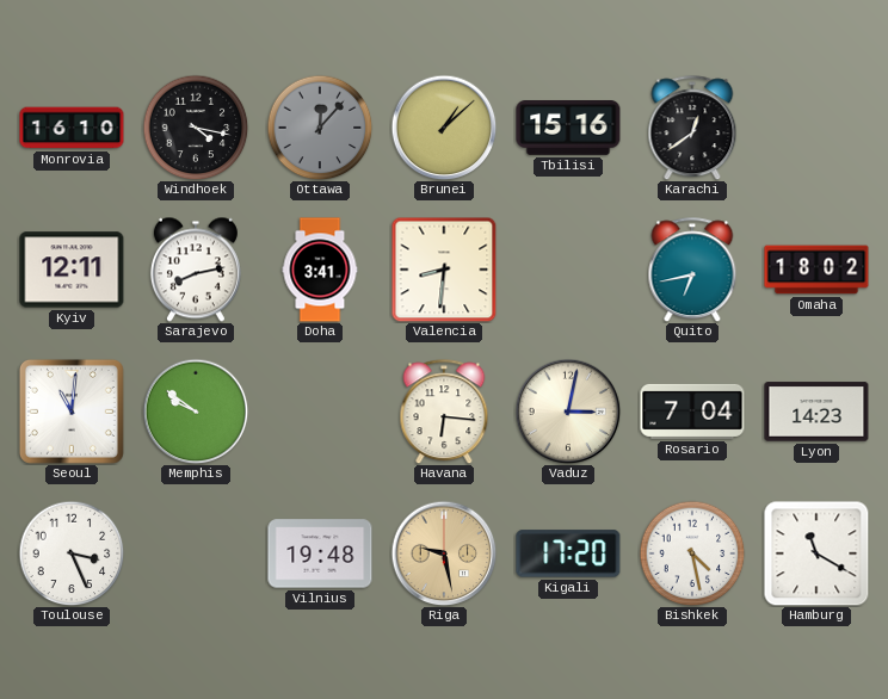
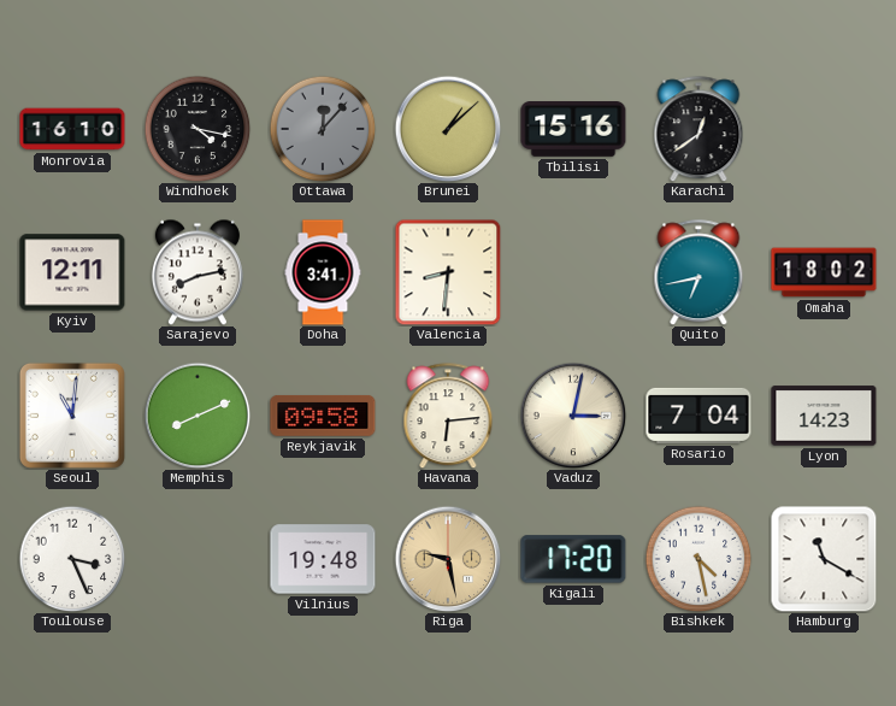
Memphis: 9:51 -> 8:11 (198, 416)
Reykjavik: none -> 09:58 (323, 416)
Havana: 6:16 -> 6:14 (448, 416)
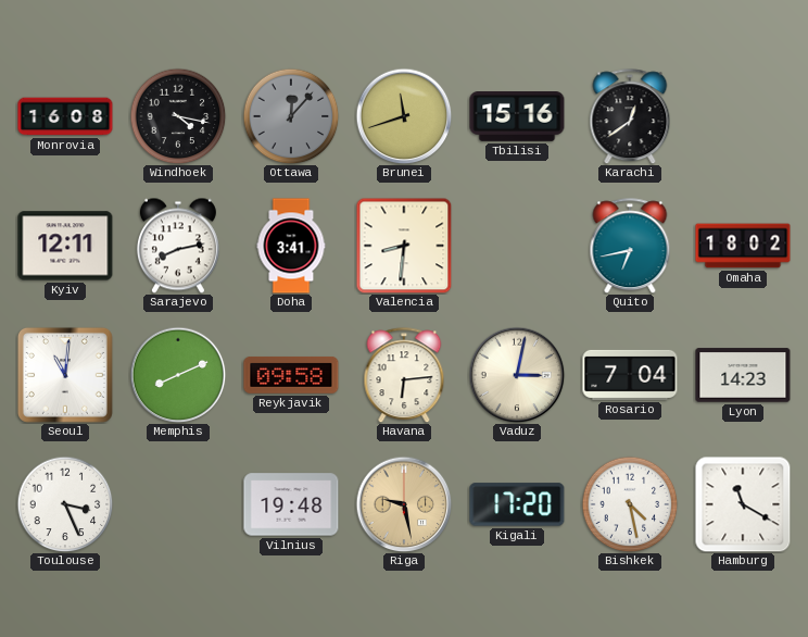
Monrovia: 16:10 -> 16:08 (65, 116)
Brunei: 1:08 -> 11:42 (404, 116)
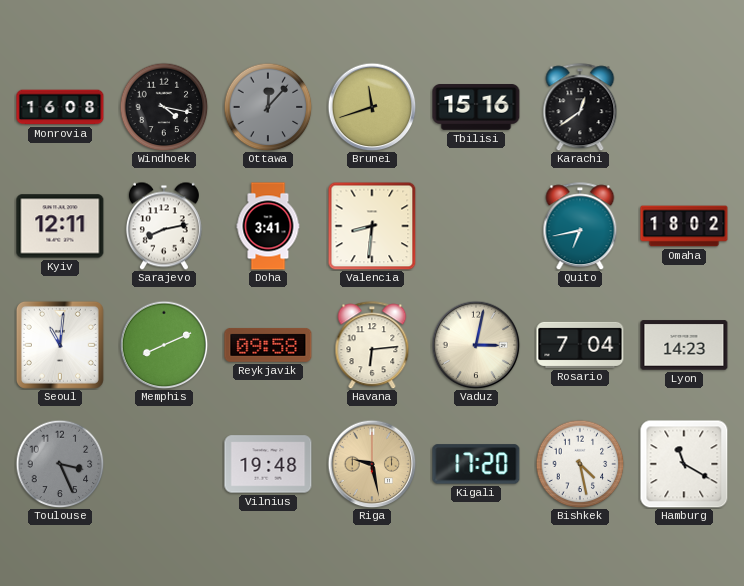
Toulouse dial: white -> grey (60, 464)
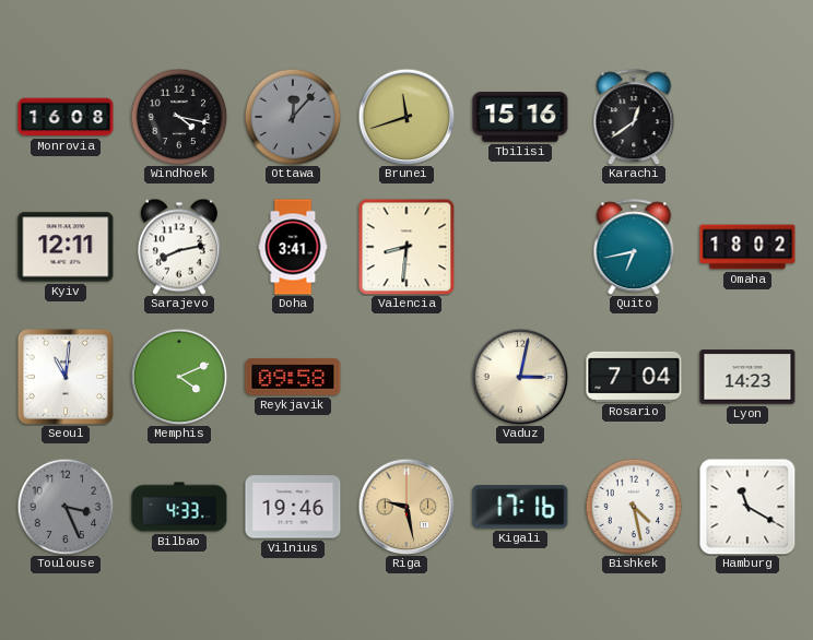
Memphis: 8:11 -> 4:11 (179, 377)
Havana: 6:14 -> none (372, 345)
Bilbao: none -> 4:33 (179, 507)
Vilnius: 19:48 -> 19:46 (293, 507)
Kigali: 17:20 -> 17:16 (520, 507)
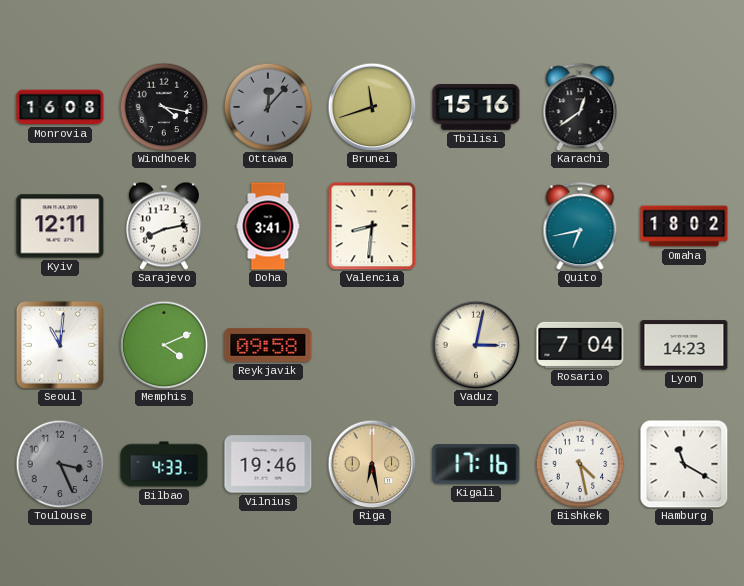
Riga: 9:28 -> 6:28 (372, 464)
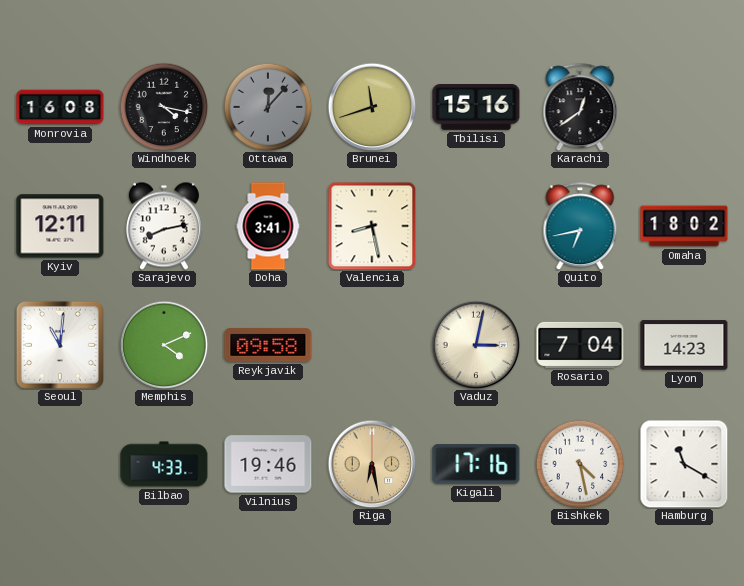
Valencia: 8:31 -> 8:28 (372, 226)
Toulouse: 3:26 -> none (60, 464)
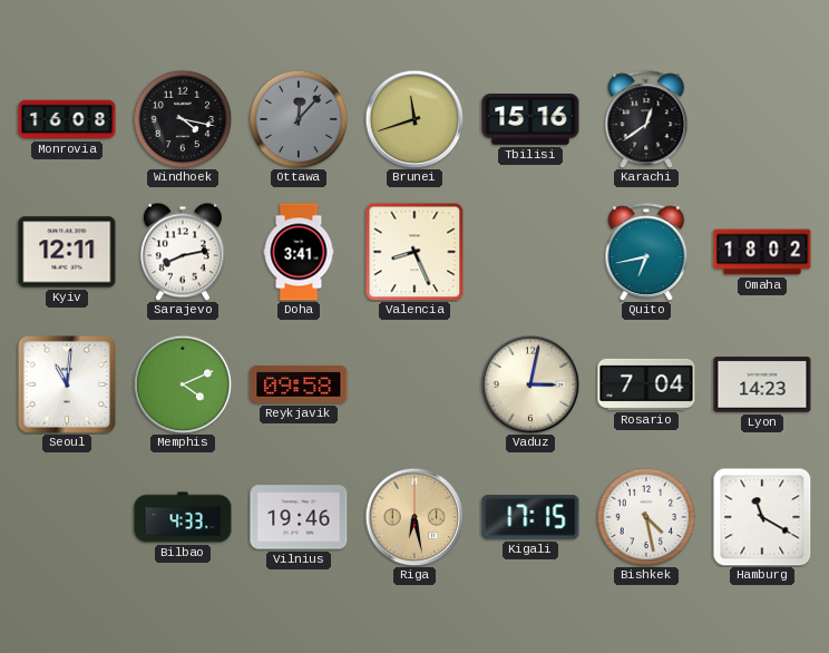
Valencia: 8:28 -> 8:26 (414, 252)
Kigali: 17:16 -> 17:15 (530, 517)
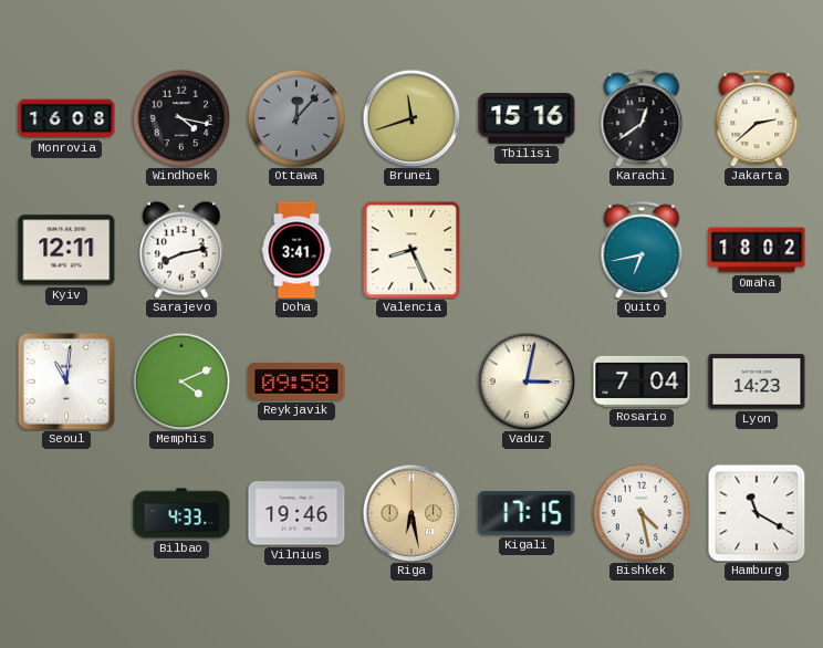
Jakarta: none -> 2:38 (757, 118)
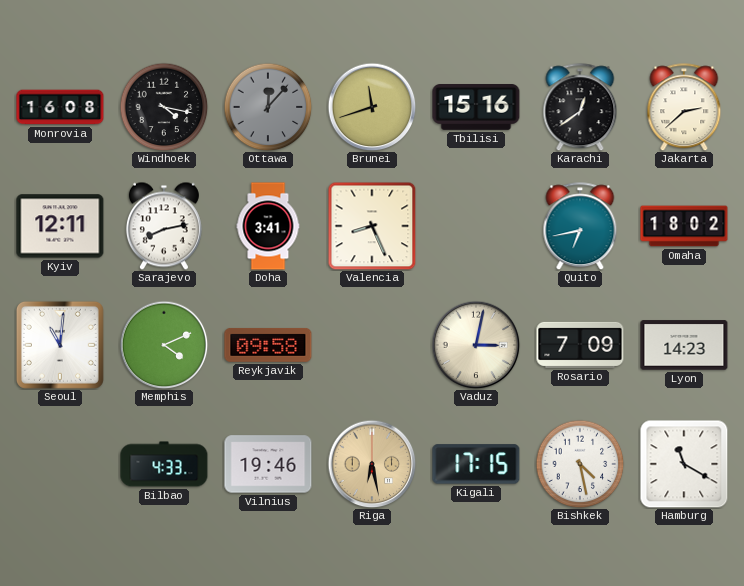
Rosario: 7:04 -> 7:09 (580, 345)
